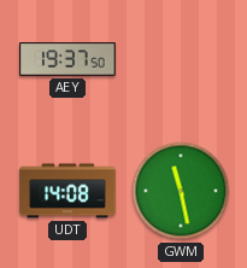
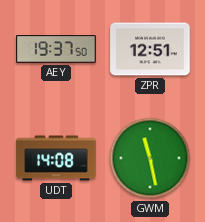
ZPR: none -> 12:51 (150, 49)
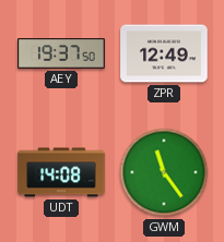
ZPR: 12:51 -> 12:49 (164, 53)
GWM: 11:28 -> 11:24 (164, 172)
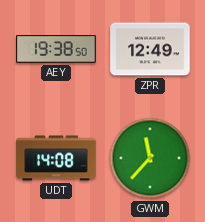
AEY: 19:37 -> 19:38 (56, 49)
GWM: 11:24 -> 11:37 (150, 158)
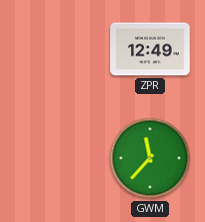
AEY: 19:38 -> none (56, 49)
UDT: 14:08 -> none (56, 158)
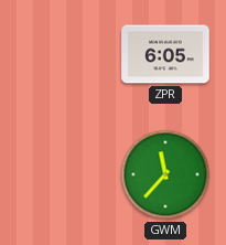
ZPR: 12:49 -> 6:05 (165, 54)
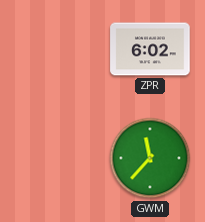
ZPR: 6:05 -> 6:02 (150, 49)
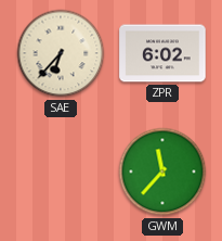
SAE: none -> 6:37 (61, 53)
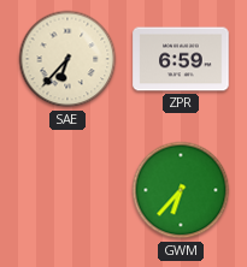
ZPR: 6:02 -> 6:59 (181, 59)
GWM: 11:37 -> 6:37 (181, 190)
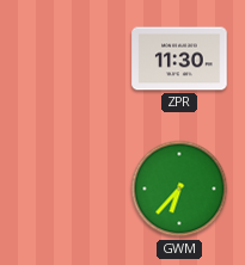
SAE: 6:37 -> none (67, 59)
ZPR: 6:59 -> 11:30 (179, 58)
